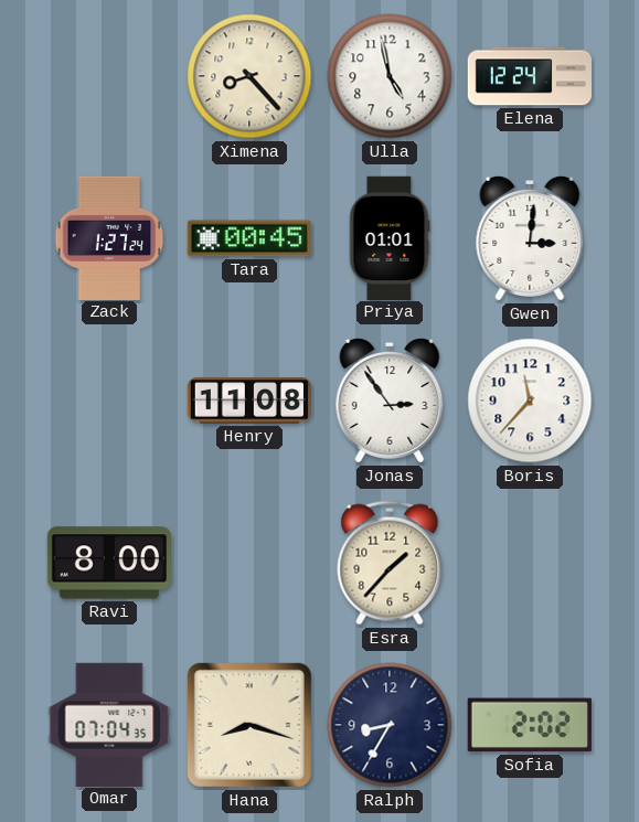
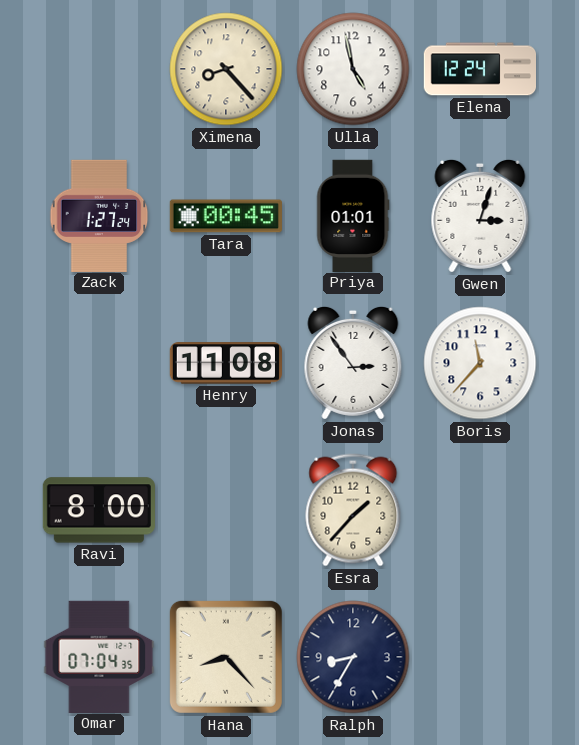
Gwen: 3:01 -> 3:03 (480, 216)
Hana: 8:18 -> 8:23 (226, 657)
Sofia: 2:02 -> none (530, 725)
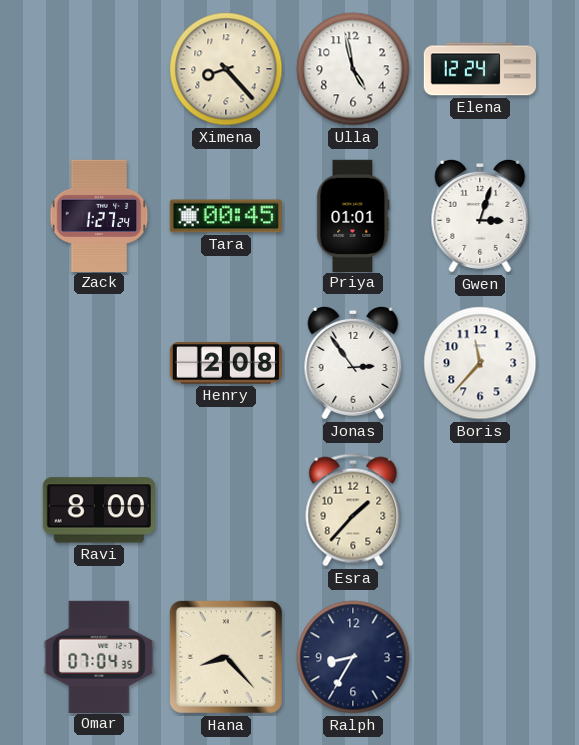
Henry: 11:08 -> 2:08 (225, 363)
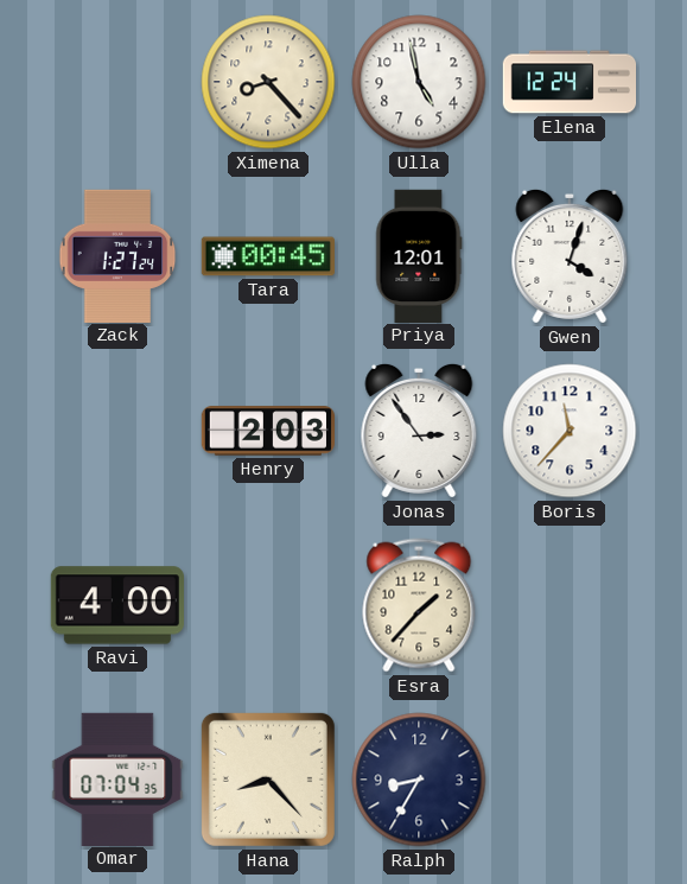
Priya: 01:01 -> 12:01 (419, 255)
Gwen: 3:03 -> 4:03 (570, 256)
Henry: 2:08 -> 2:03 (267, 431)
Ravi: 8:00 -> 4:00 (117, 605)
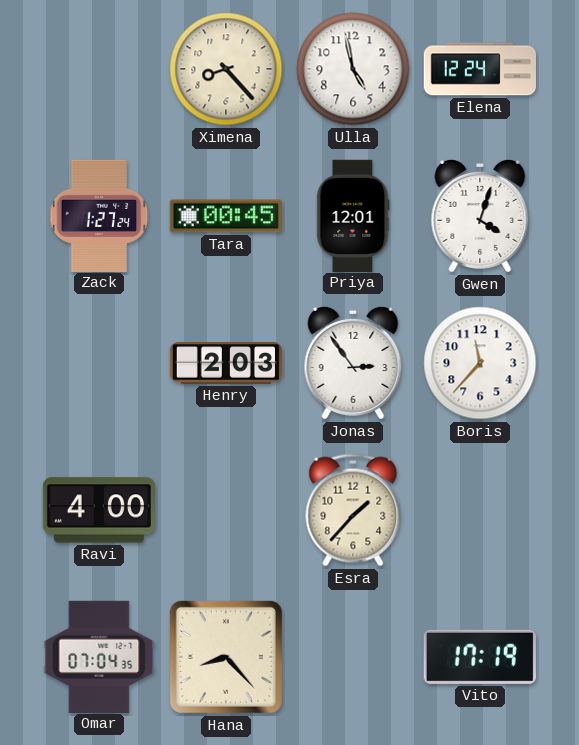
Ralph: 8:35 -> none (419, 780)
Vito: none -> 17:19 (480, 657)
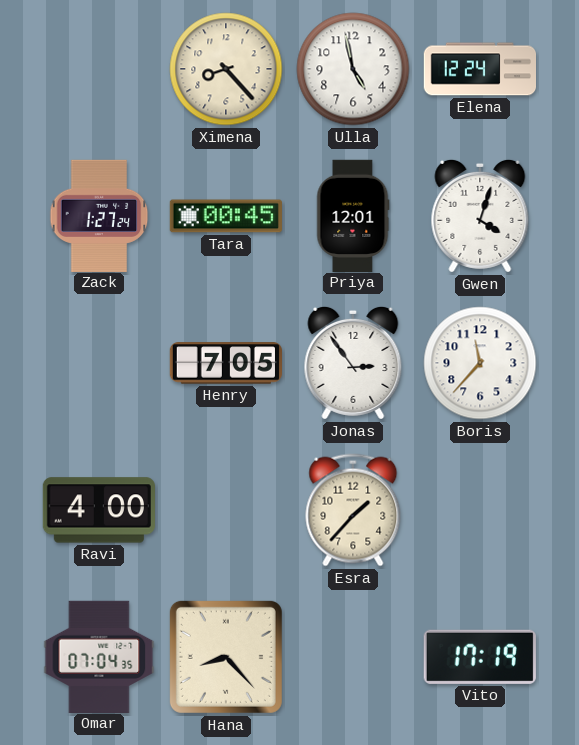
Henry: 2:03 -> 7:05 (225, 363)
